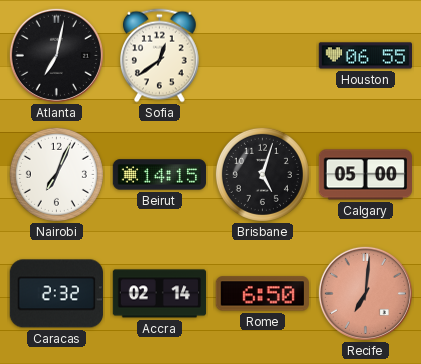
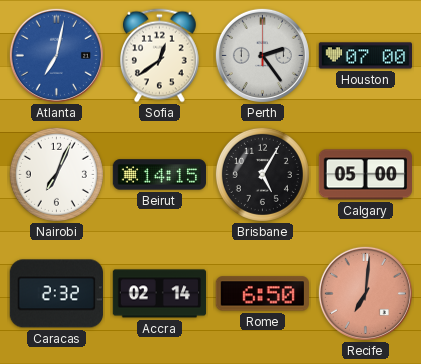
Atlanta dial: black -> blue (56, 55)
Perth: none -> 2:24 (262, 55)
Houston: 06:55 -> 07:00 (365, 56)
Brisbane: 5:03 -> 5:05 (262, 174)
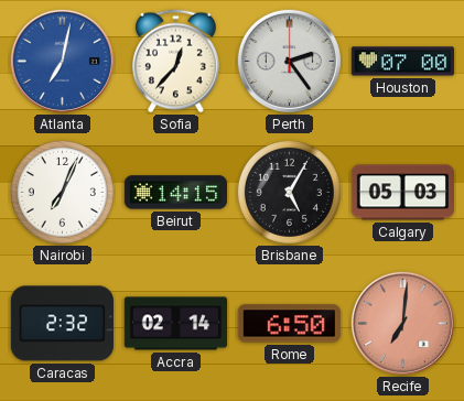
Sofia: 12:39 -> 12:37 (176, 62)
Calgary: 05:00 -> 05:03 (402, 193)
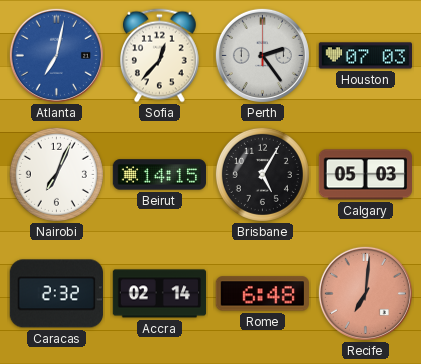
Houston: 07:00 -> 07:03 (365, 56)
Rome: 6:50 -> 6:48 (262, 294)
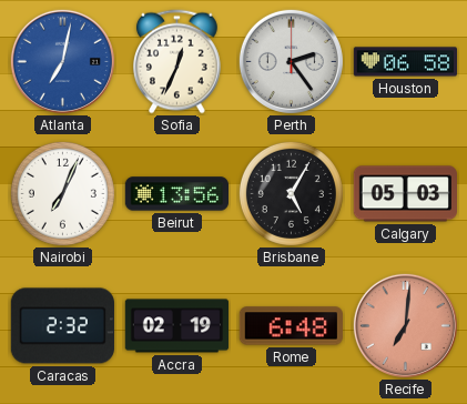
Sofia: 12:37 -> 12:34 (177, 62)
Houston: 07:03 -> 06:58 (405, 62)
Beirut: 14:15 -> 13:56 (176, 194)
Accra: 02:14 -> 02:19 (177, 326)
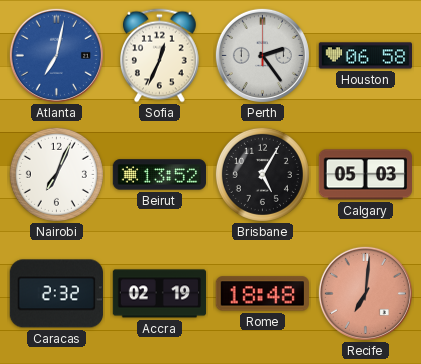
Beirut: 13:56 -> 13:52 (159, 175)
Rome: 6:48 -> 18:48 (262, 294)
